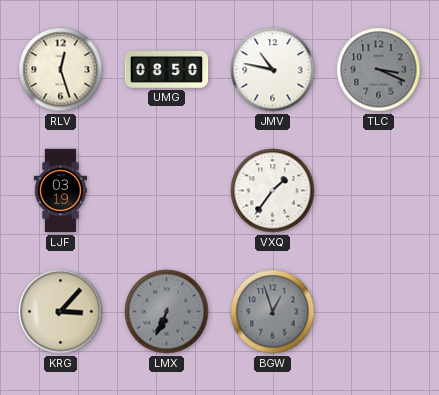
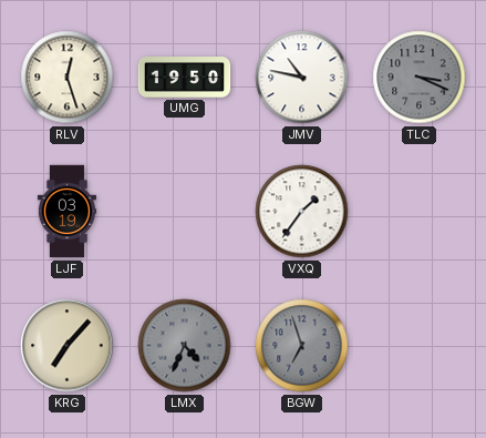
UMG: 08:50 -> 19:50 (185, 78)
KRG: 3:07 -> 7:07 (68, 346)
LMX: 6:34 -> 4:34 (185, 346)
BGW: 12:57 -> 6:57 (302, 346)
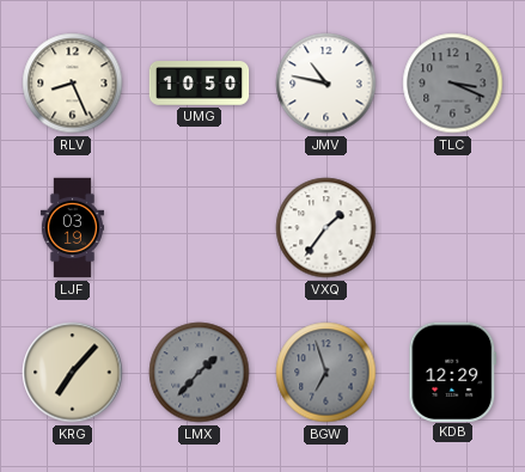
RLV: 12:27 -> 8:26 (73, 84)
UMG: 19:50 -> 10:50 (200, 84)
LMX: 4:34 -> 1:37 (200, 373)
KDB: none -> 12:29 (453, 372)
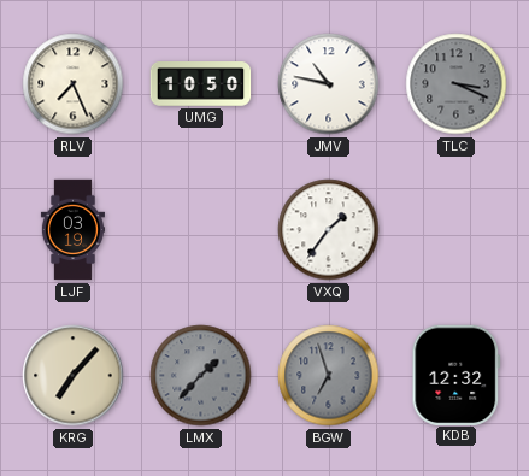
RLV: 8:26 -> 7:26 (74, 84)
KDB: 12:29 -> 12:32 (457, 375)
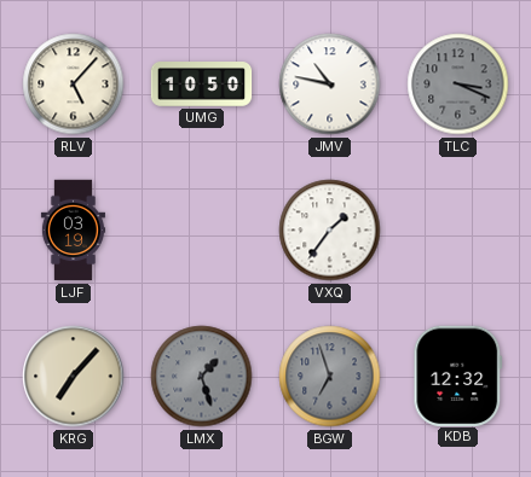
RLV: 7:26 -> 5:07 (74, 85)
LMX: 1:37 -> 1:27 (202, 377)
